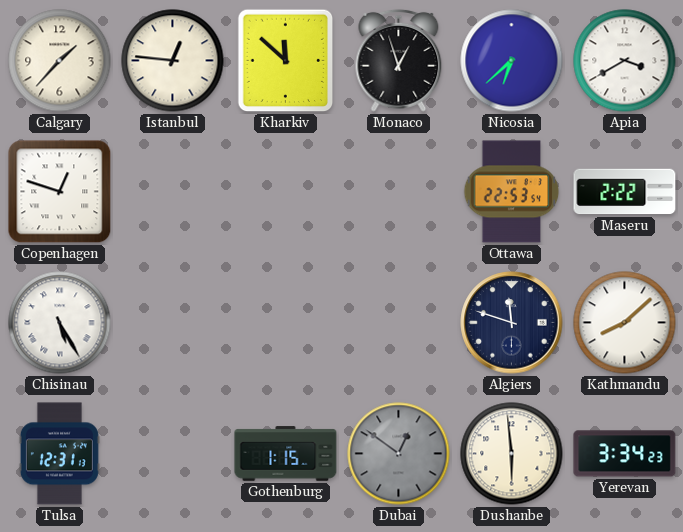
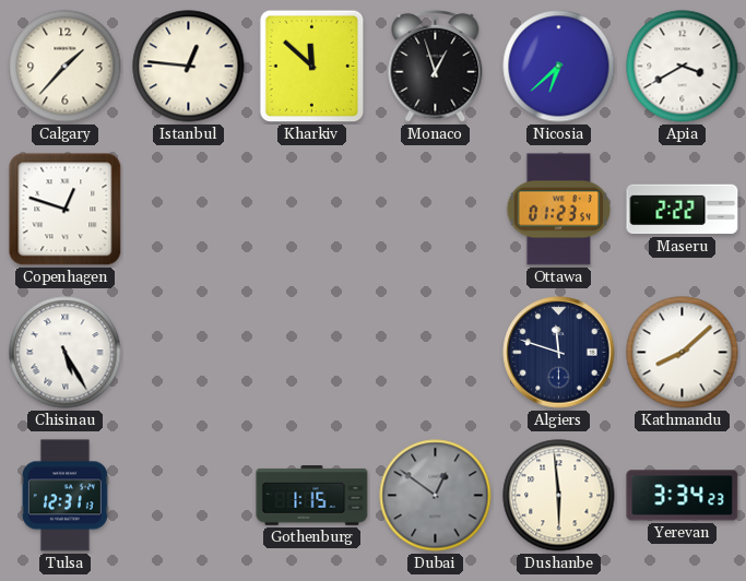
Ottawa: 22:53 -> 01:23 (559, 210)
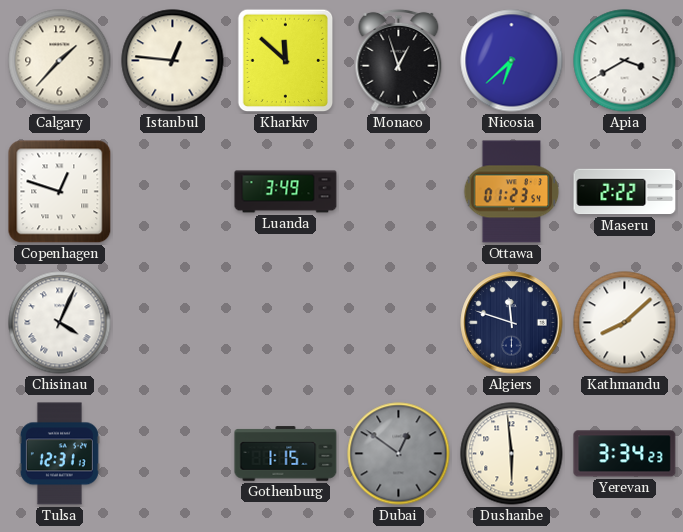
Luanda: none -> 3:49 (286, 192)
Chisinau: 5:25 -> 4:04 (60, 323)
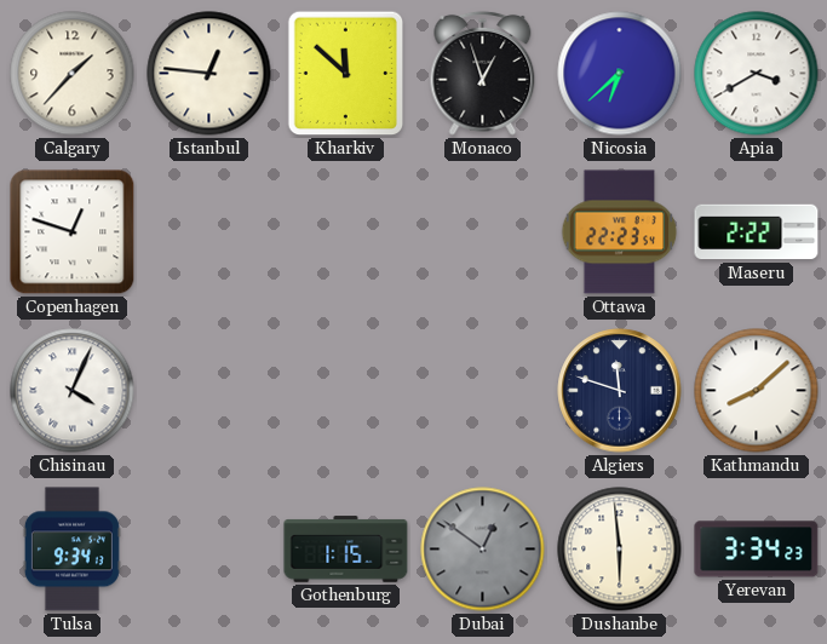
Luanda: 3:49 -> none (286, 192)
Ottawa: 01:23 -> 22:23 (620, 232)
Tulsa: 12:31 -> 9:34 (71, 550)
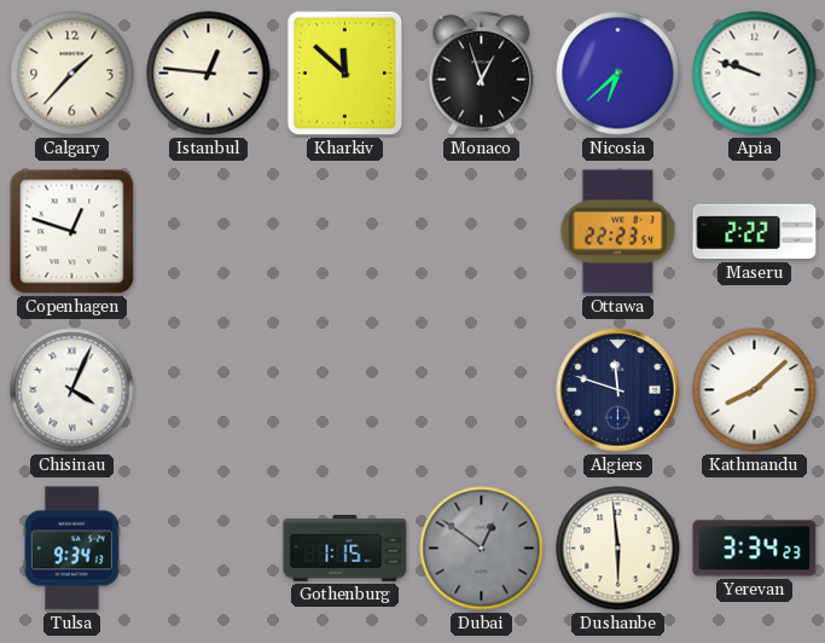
Apia: 3:40 -> 9:48 (755, 74)
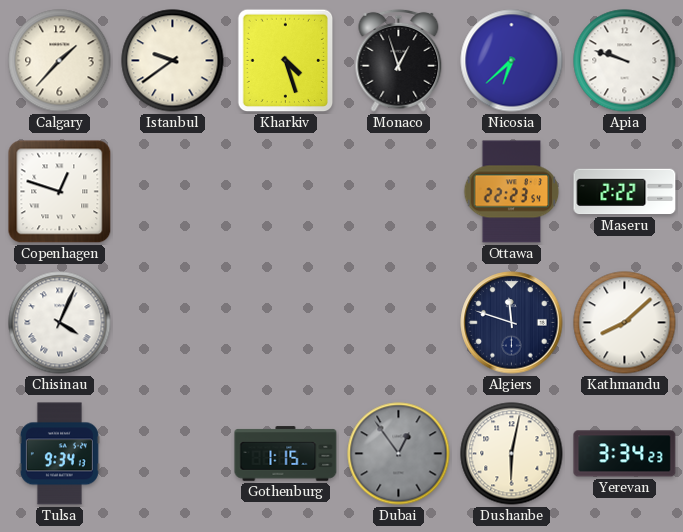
Istanbul: 12:46 -> 9:39 (173, 61)
Kharkiv: 11:52 -> 4:27 (286, 61)
Dubai: 12:51 -> 12:54 (399, 454)
Dushanbe: 5:59 -> 6:02 (512, 454)
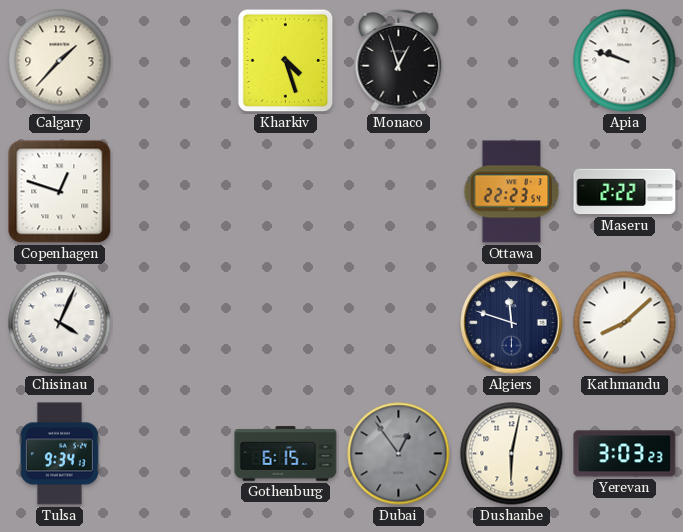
Istanbul: 9:39 -> none (173, 61)
Nicosia: 6:38 -> none (512, 61)
Gothenburg: 1:15 -> 6:15 (286, 454)
Yerevan: 3:34 -> 3:03 (625, 454)
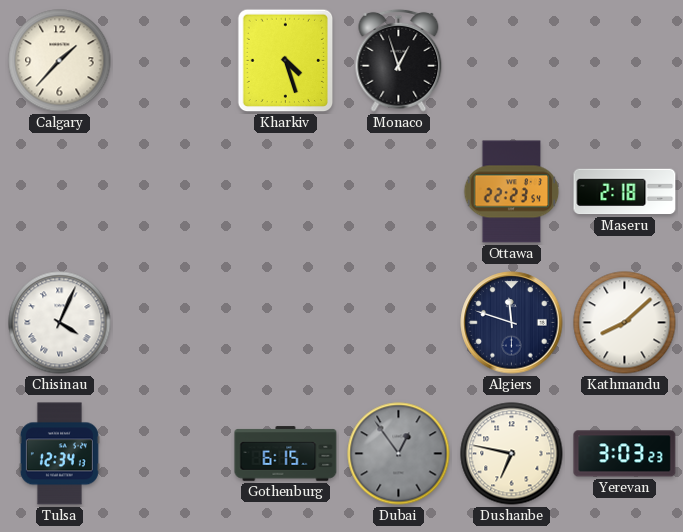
Apia: 9:48 -> none (625, 61)
Copenhagen: 12:48 -> none (60, 192)
Maseru: 2:22 -> 2:18 (625, 192)
Tulsa: 9:34 -> 12:34 (59, 454)
Dushanbe: 6:02 -> 6:47 (512, 454)
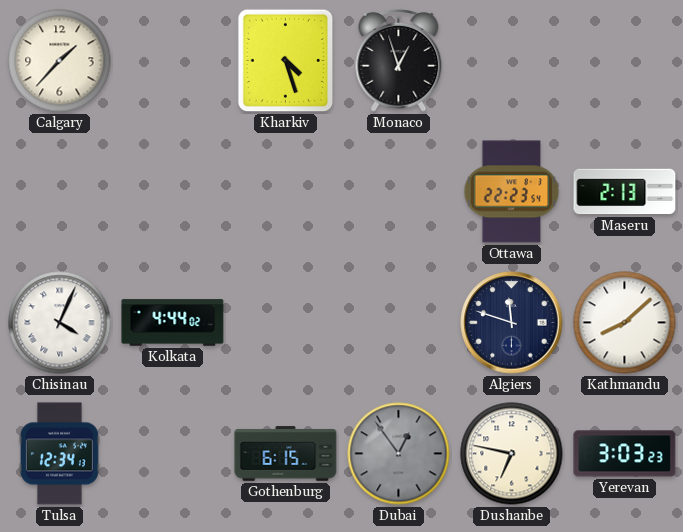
Maseru: 2:18 -> 2:13 (625, 192)
Kolkata: none -> 4:44 (173, 323)
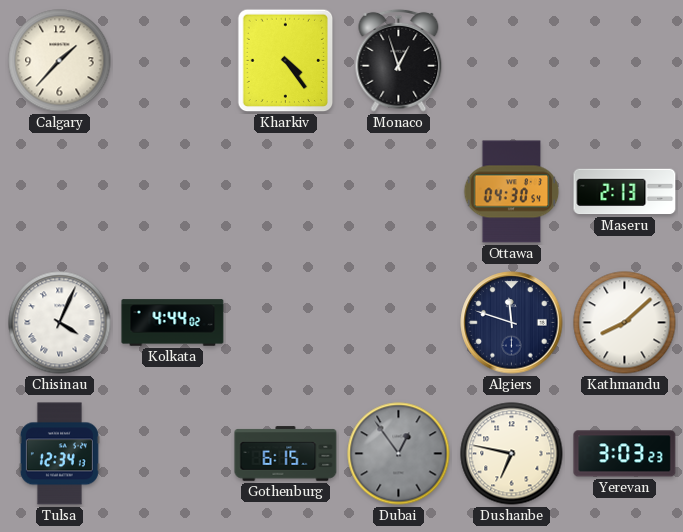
Kharkiv: 4:27 -> 4:24 (286, 61)
Ottawa: 22:23 -> 04:30 (512, 192)
